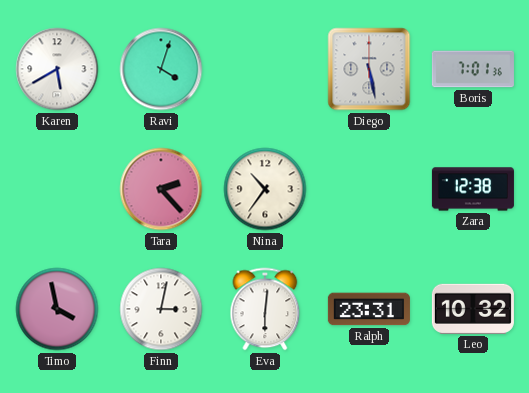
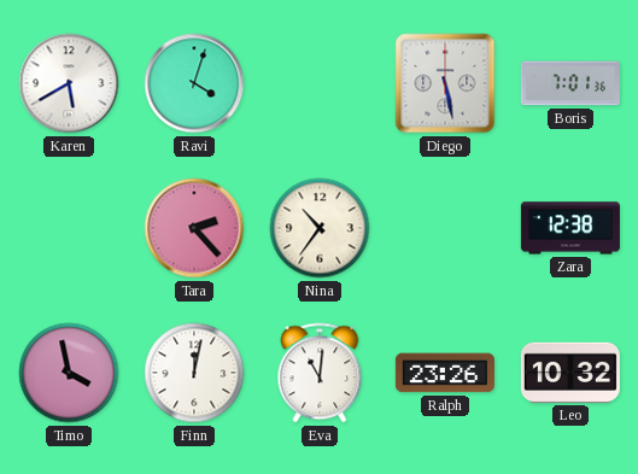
Finn: 3:02 -> 12:02 (194, 373)
Eva: 6:01 -> 11:01 (320, 373)
Ralph: 23:31 -> 23:26 (445, 373)
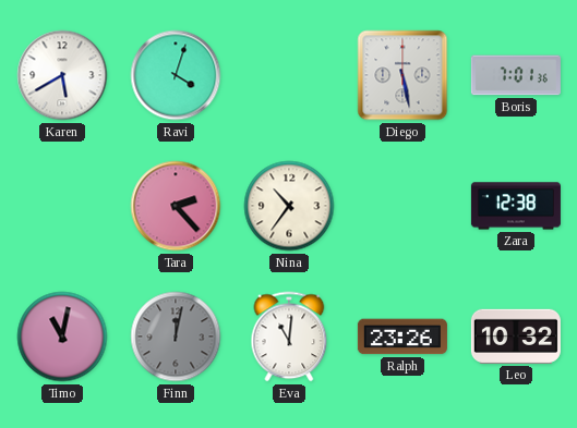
Timo: 3:58 -> 11:02 (62, 337)
Finn dial: white -> grey (176, 337)
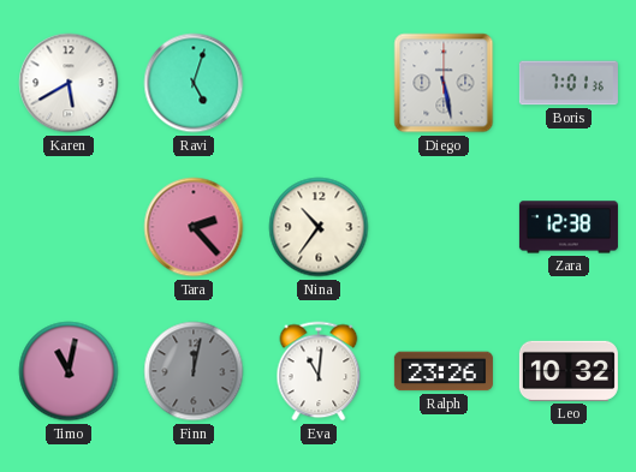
Ravi: 4:03 -> 5:03 (194, 83)
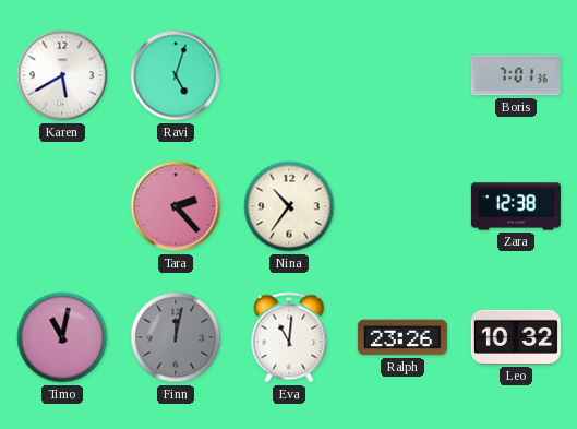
Diego: 5:28 -> none (444, 83)
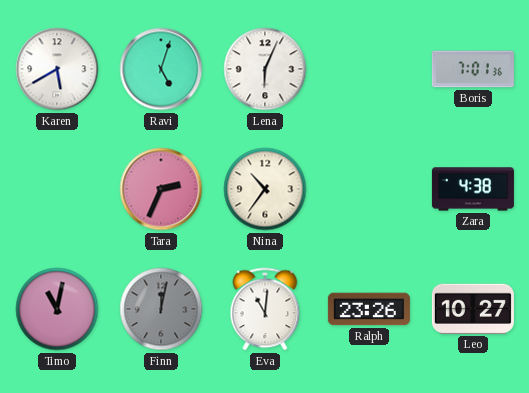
Lena: none -> 6:04 (265, 69)
Tara: 2:23 -> 2:34 (161, 189)
Zara: 12:38 -> 4:38 (473, 189)
Leo: 10:32 -> 10:27 (473, 309)
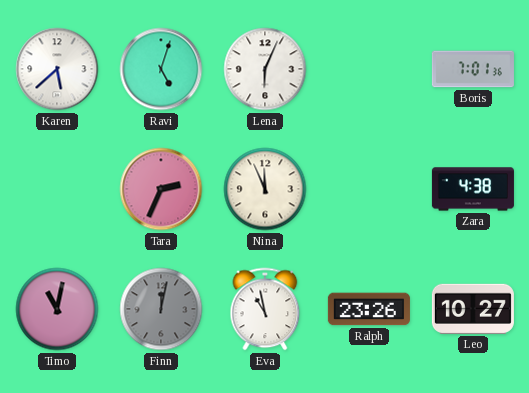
Karen: 5:40 -> 5:38 (57, 69)
Nina: 10:36 -> 11:56 (265, 189)
Eva: 11:01 -> 10:58 (265, 309)
